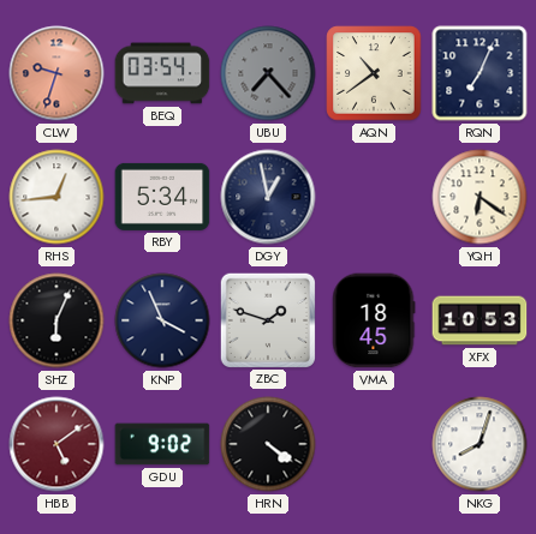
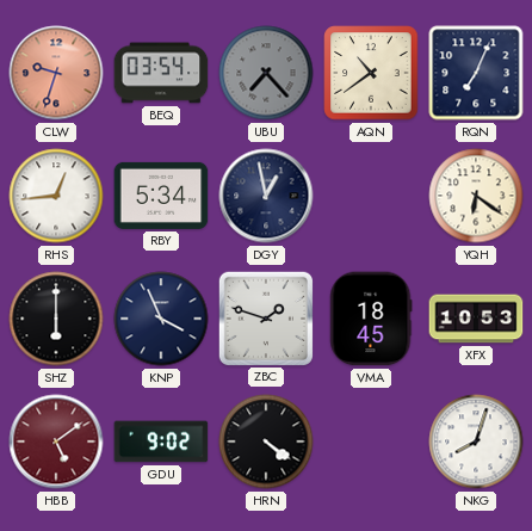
SHZ: 6:04 -> 6:00 (56, 319)
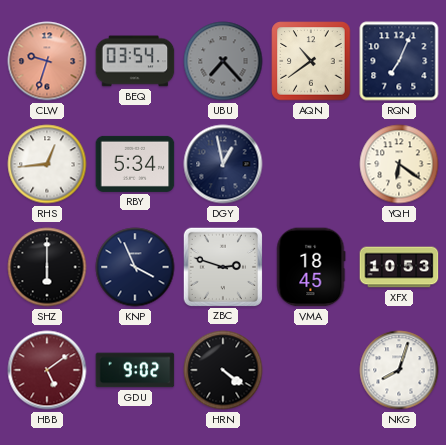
ZBC: 1:48 -> 2:48 (222, 266)
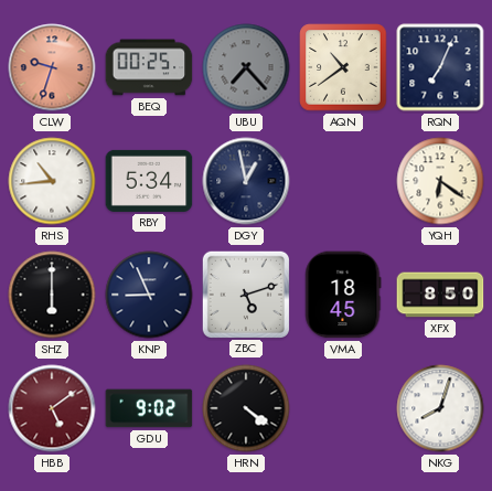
BEQ: 03:54 -> 00:25 (149, 67)
RHS: 12:44 -> 10:44 (52, 181)
KNP: 3:56 -> 8:56 (149, 295)
ZBC: 2:48 -> 5:12 (245, 293)
XFX: 10:53 -> 8:50 (440, 295)
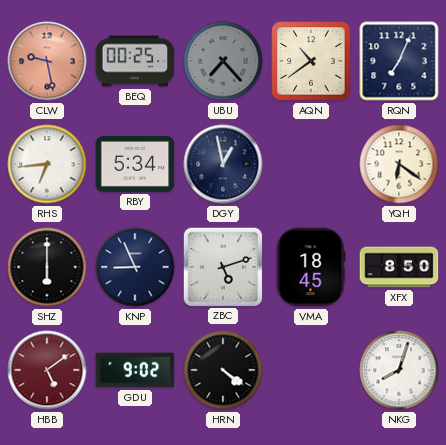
CLW: 9:33 -> 9:28 (47, 61)
RHS: 10:44 -> 6:44 (47, 164)
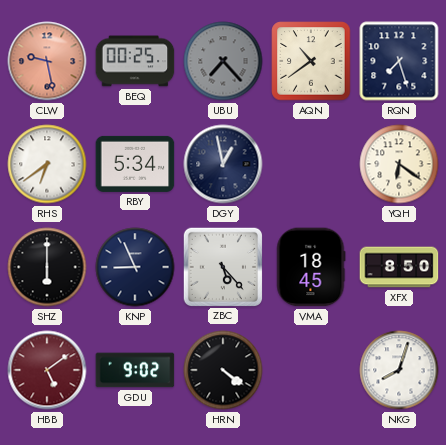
RQN: 7:04 -> 7:27 (399, 61)
RHS: 6:44 -> 6:39 (47, 164)
ZBC: 5:12 -> 5:23 (222, 266)
